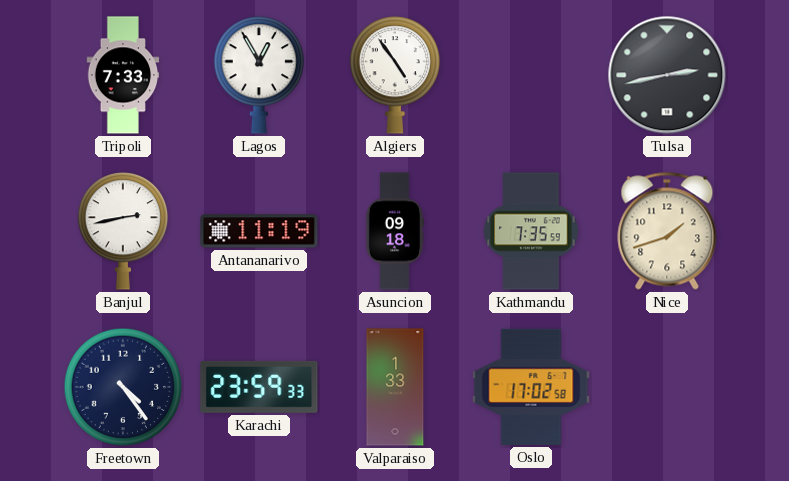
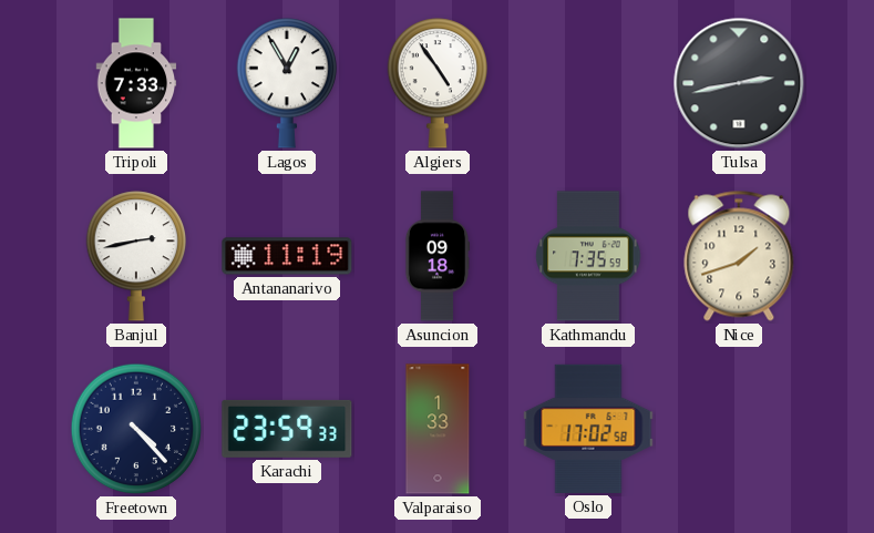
Freetown: 4:24 -> 4:23 (136, 429)
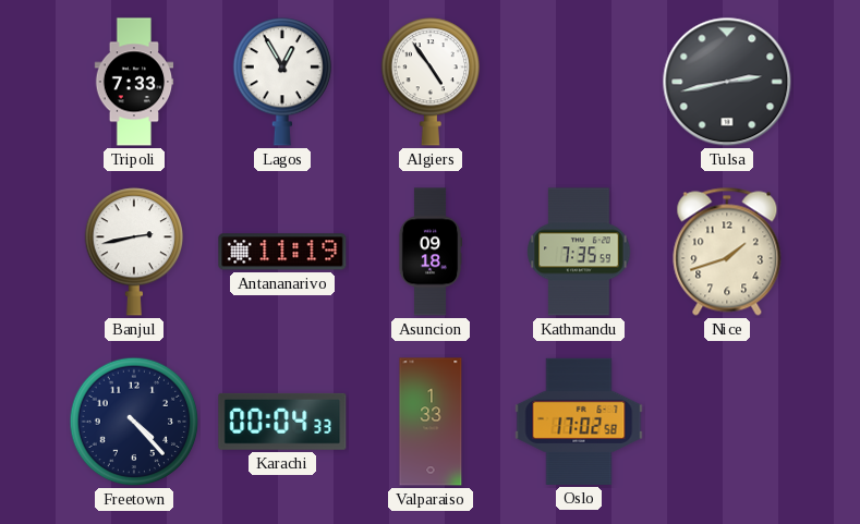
Karachi: 23:59 -> 00:04 (282, 422)
